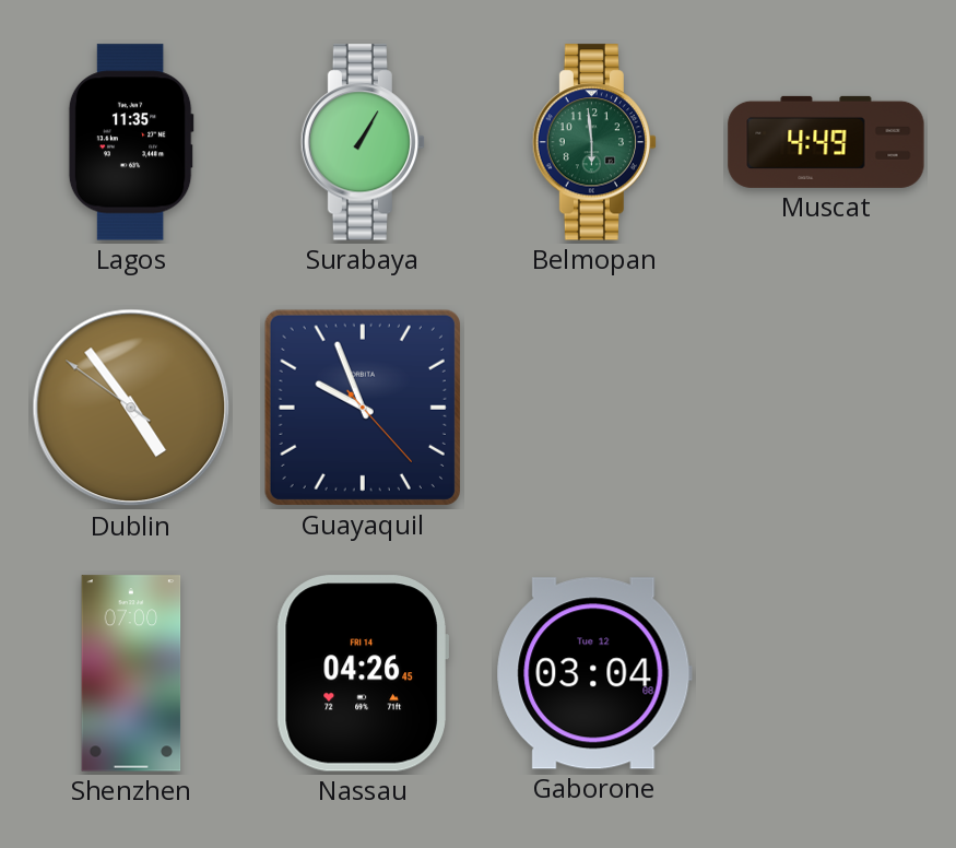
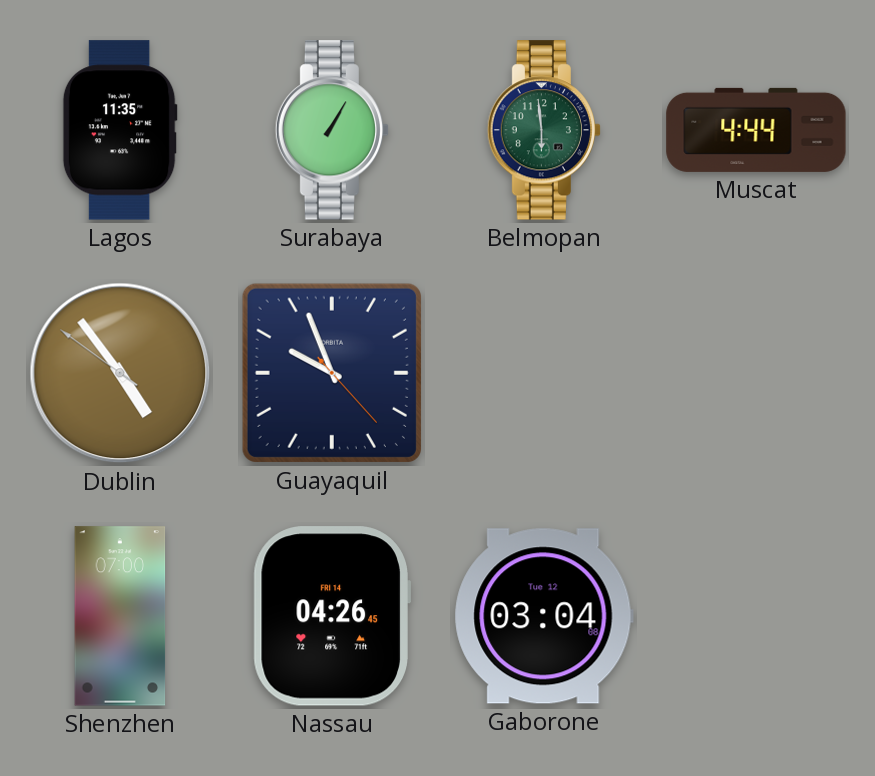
Muscat: 4:49 -> 4:44 (756, 130)
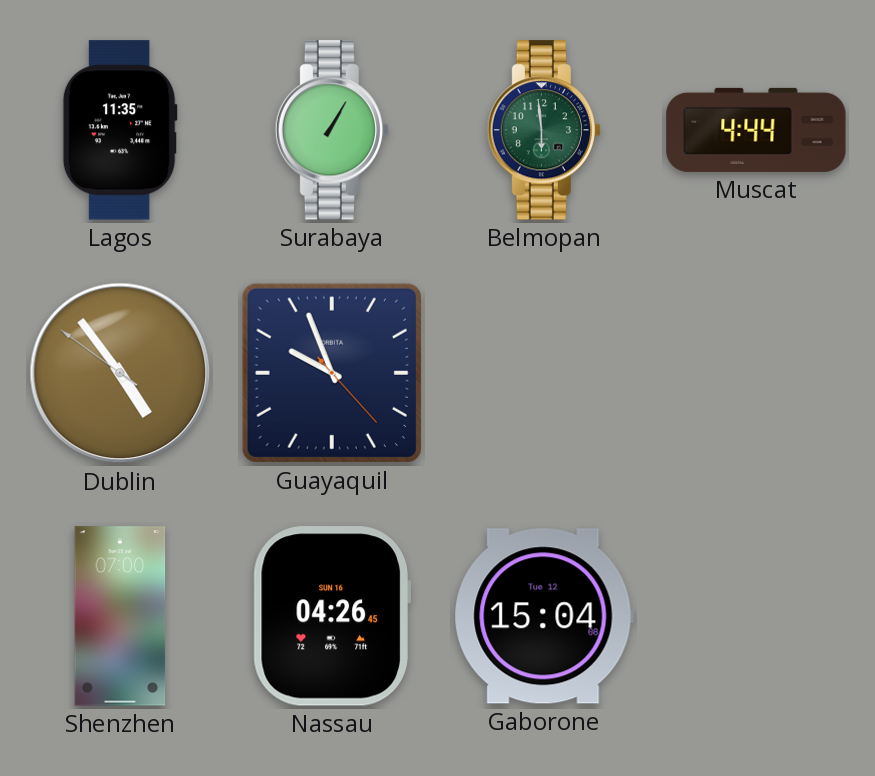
Nassau date: FRI 14 -> SUN 16 (332, 616)
Gaborone: 03:04 -> 15:04 (544, 616)
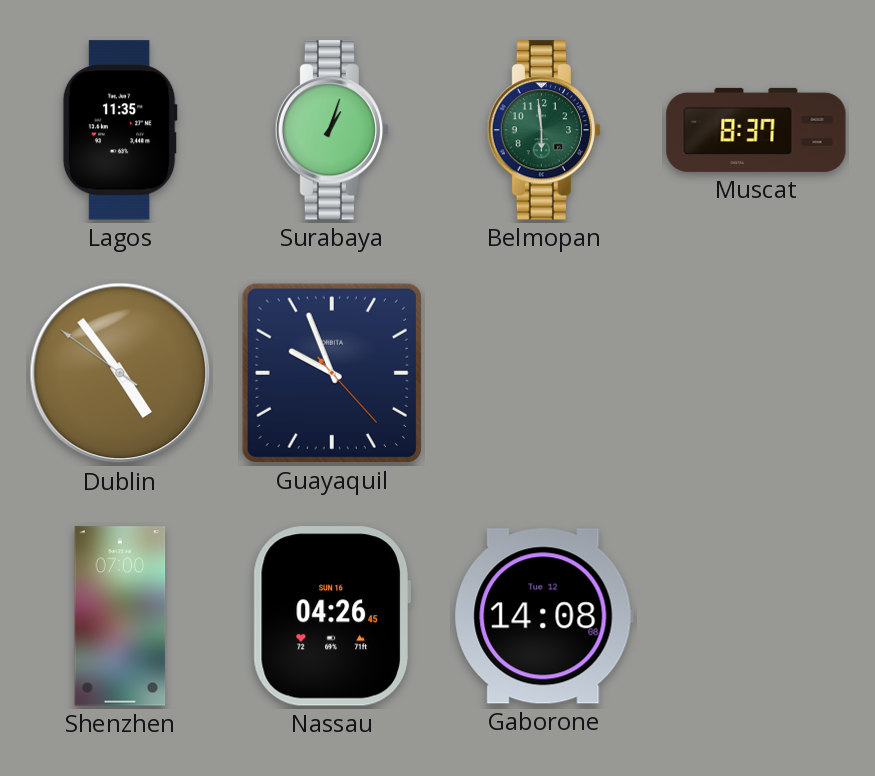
Surabaya: 1:05 -> 1:03 (331, 130)
Muscat: 4:44 -> 8:37 (756, 130)
Gaborone: 15:04 -> 14:08 (544, 616)
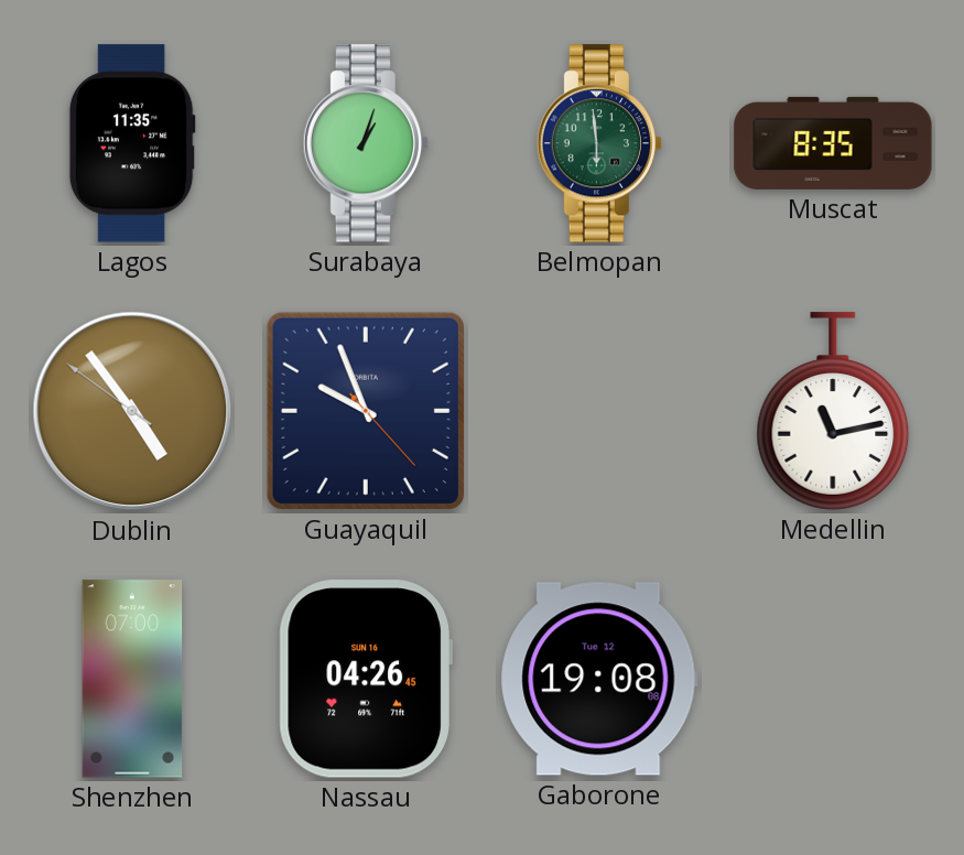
Muscat: 8:37 -> 8:35 (833, 143)
Medellin: none -> 11:13 (833, 411)
Gaborone: 14:08 -> 19:08 (599, 679)
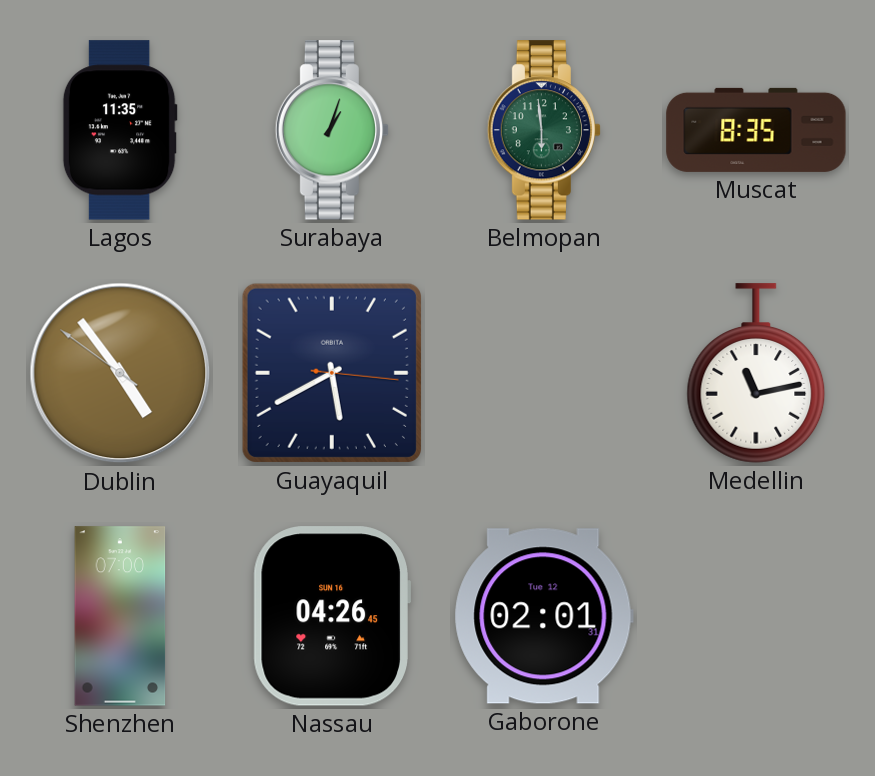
Guayaquil: 9:56 -> 5:40 (332, 373)
Gaborone: 19:08 -> 02:01 (544, 616)
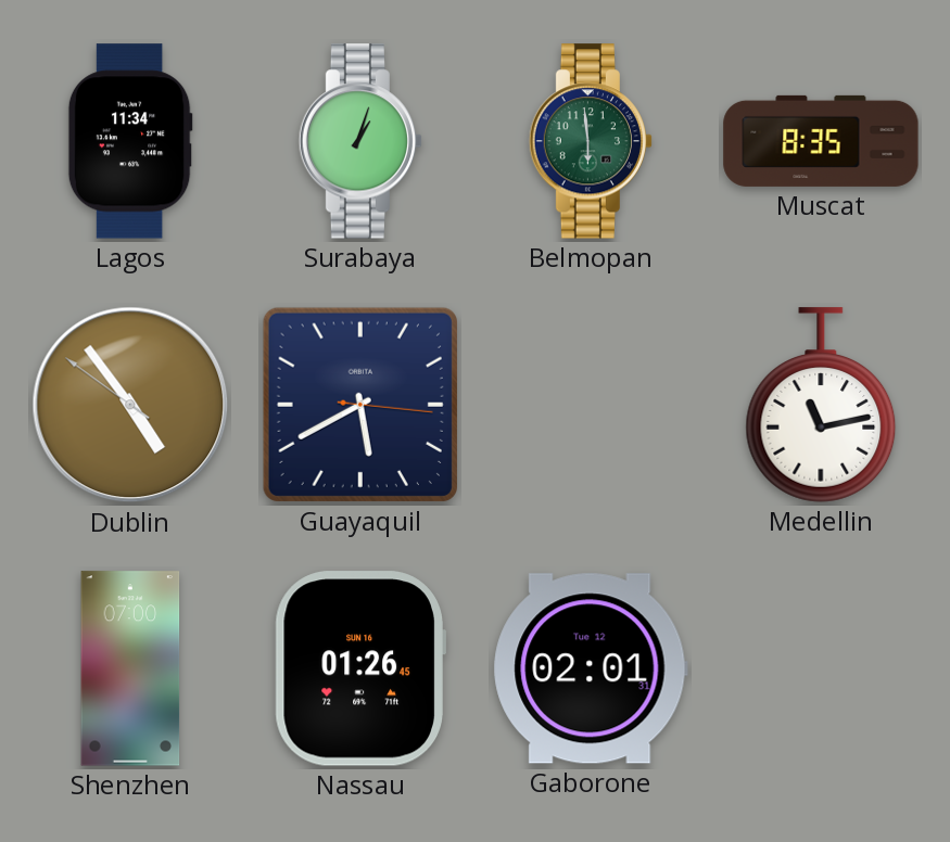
Lagos: 11:35 -> 11:34 (130, 141)
Nassau: 04:26 -> 01:26 (360, 668)
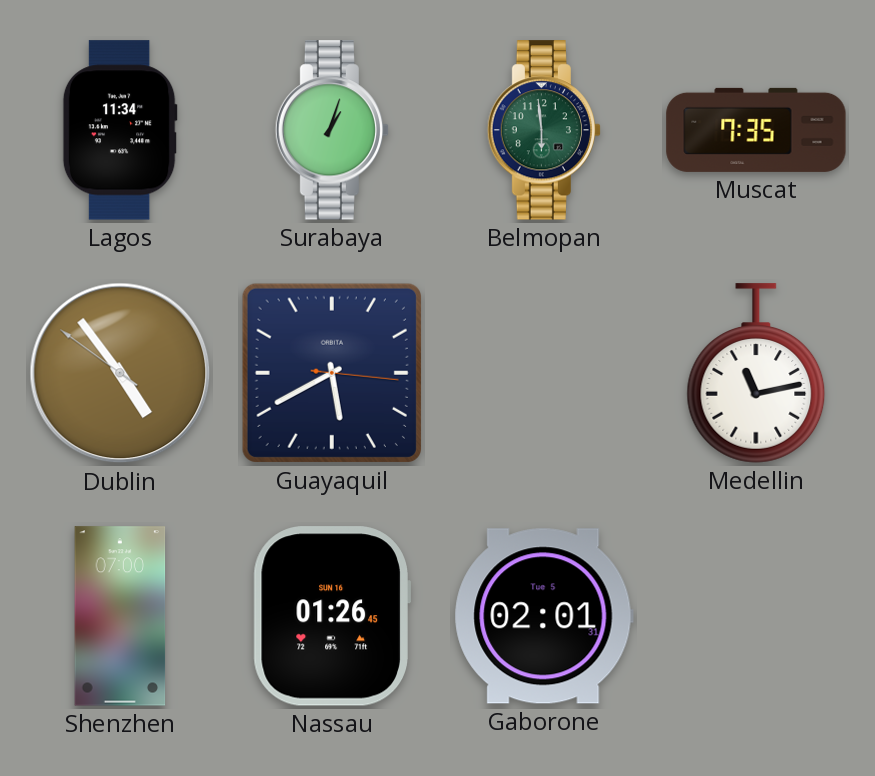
Muscat: 8:35 -> 7:35 (756, 130)
Gaborone date: Tue 12 -> Tue 5 (544, 616)
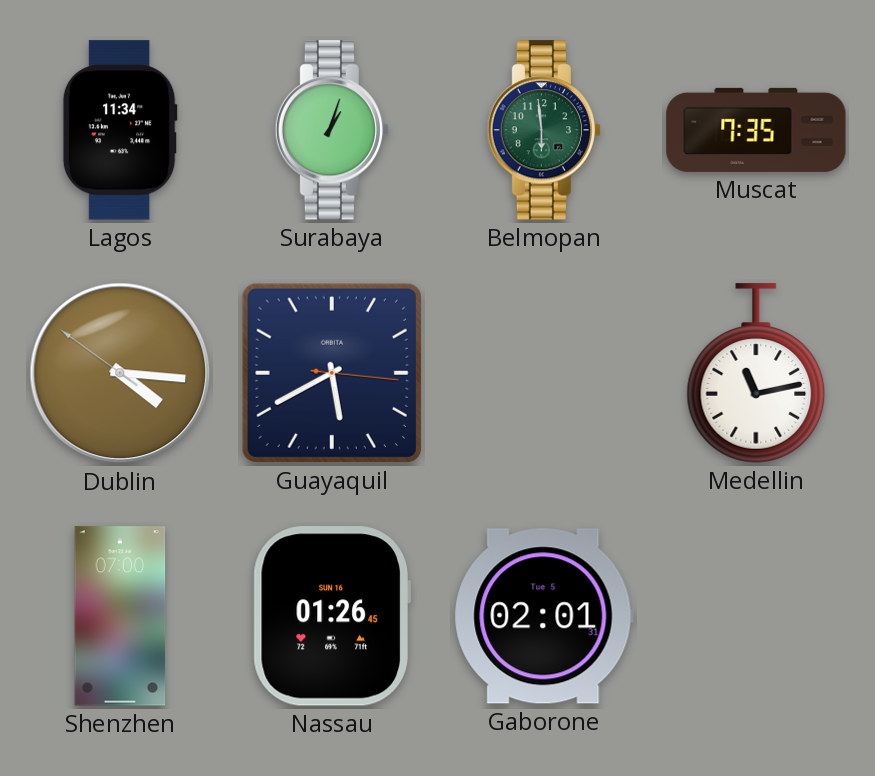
Dublin: 4:53 -> 4:15 (120, 373)
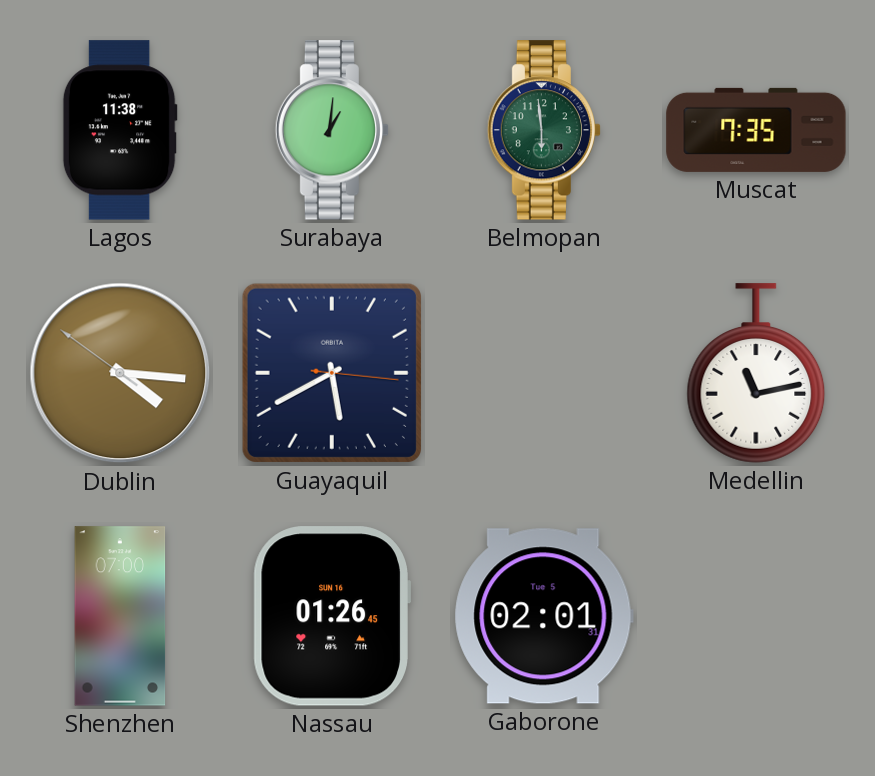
Lagos: 11:34 -> 11:38 (120, 130)
Surabaya: 1:03 -> 1:01 (331, 130)
